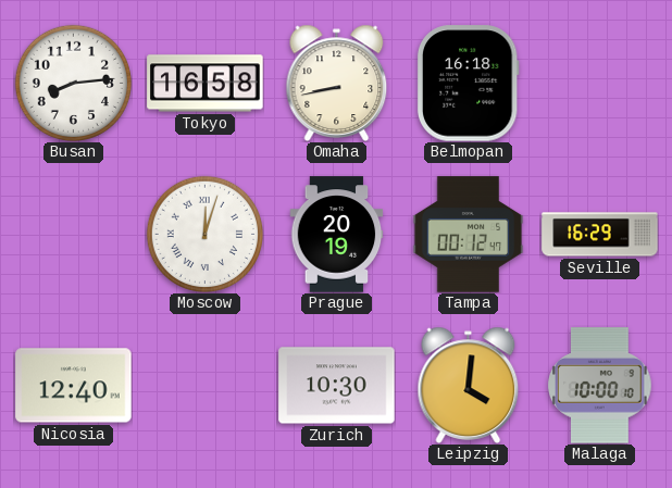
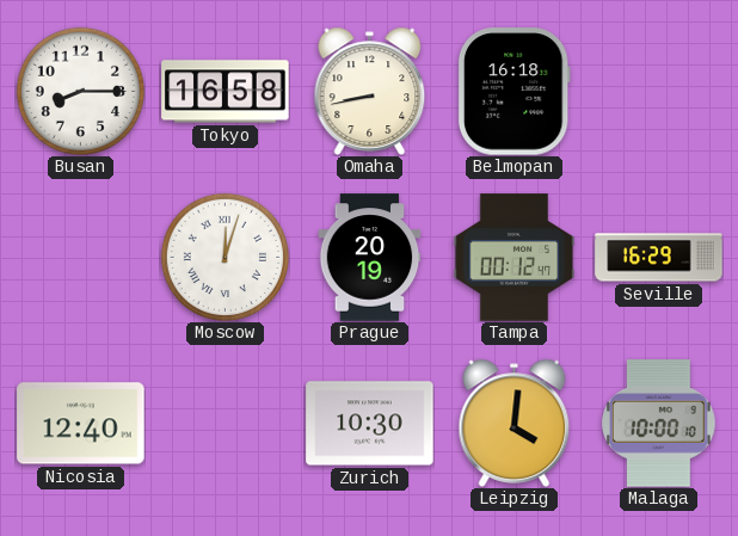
Busan: 8:14 -> 8:15 (80, 91)
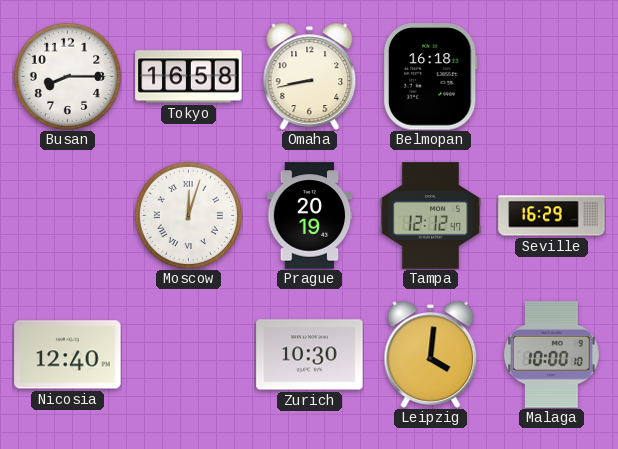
Tampa: 00:12 -> 12:12 (431, 216)
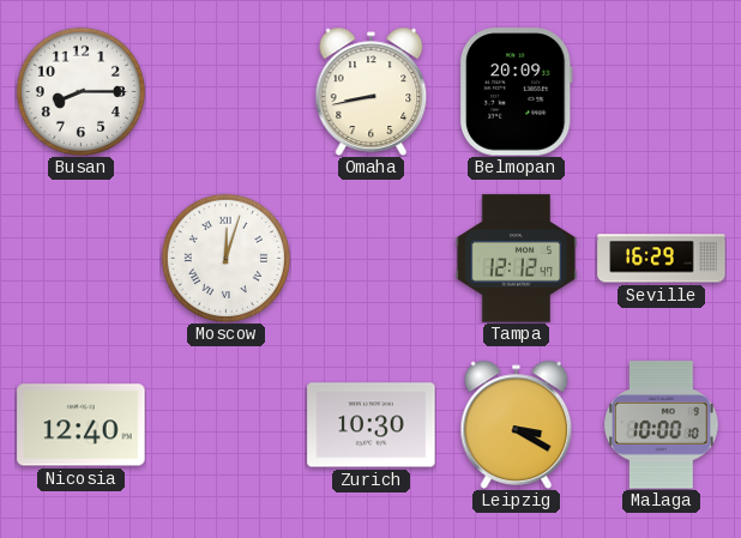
Tokyo: 16:58 -> none (189, 77)
Belmopan: 16:18 -> 20:09 (516, 92)
Prague: 20:19 -> none (310, 216)
Leipzig: 4:01 -> 3:20 (517, 424)
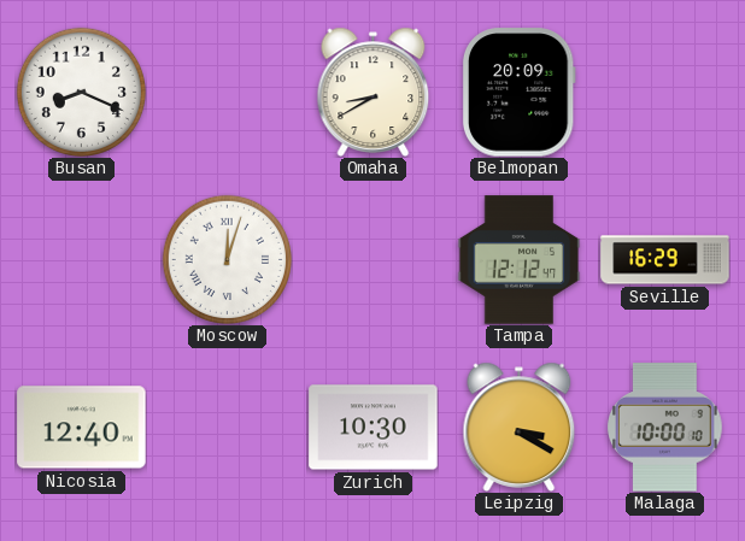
Busan: 8:15 -> 8:19 (81, 92)
Omaha: 8:43 -> 8:40 (374, 92)
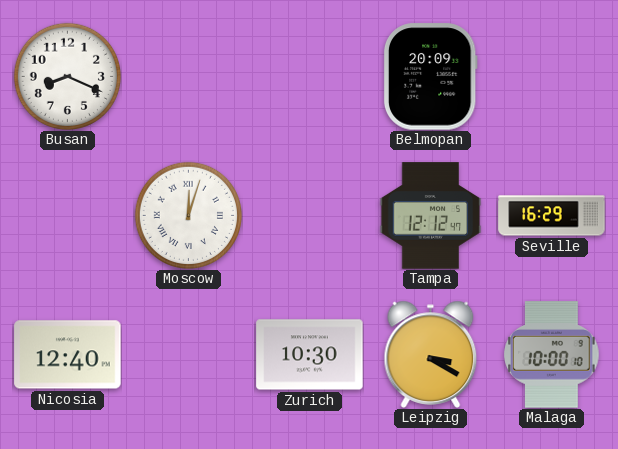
Omaha: 8:40 -> none (374, 92)
